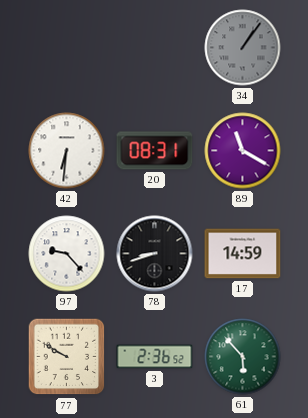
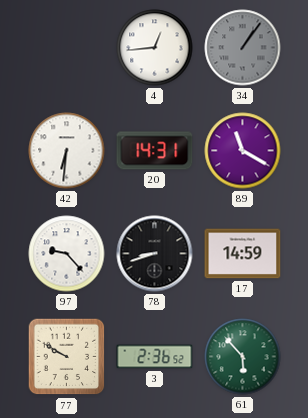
4: none -> 12:44 (155, 48)
20: 08:31 -> 14:31 (155, 151)
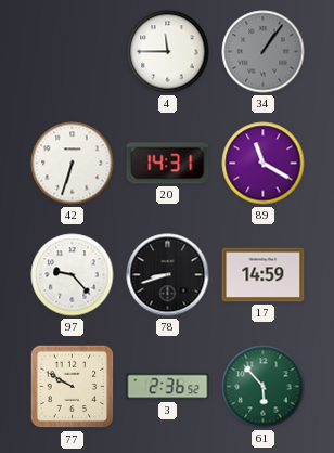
4: 12:44 -> 11:45 (168, 52)
42: 6:31 -> 6:33 (73, 164)
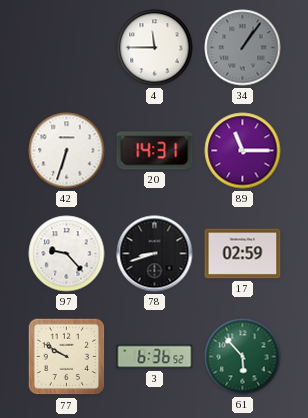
89: 11:20 -> 11:15 (243, 151)
17: 14:59 -> 02:59 (243, 254)
3: 2:36 -> 6:36 (155, 357)
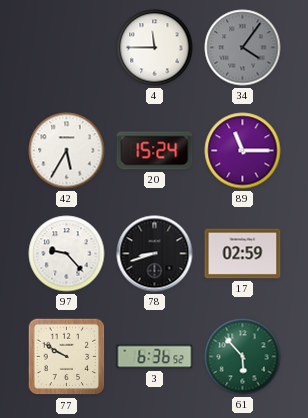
34: 1:06 -> 4:06 (243, 48)
42: 6:33 -> 5:35 (67, 151)
20: 14:31 -> 15:24 (155, 151)
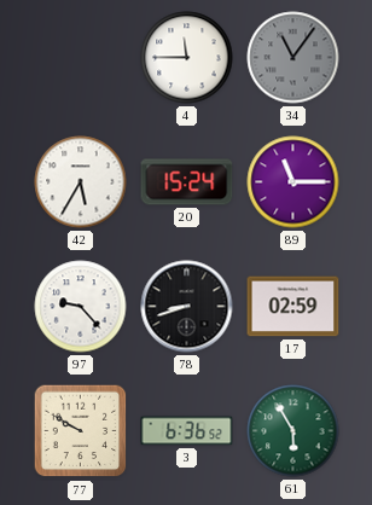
34: 4:06 -> 11:06 (293, 58)
61: 5:53 -> 5:55 (293, 431)
